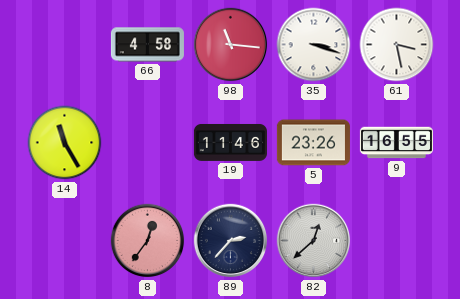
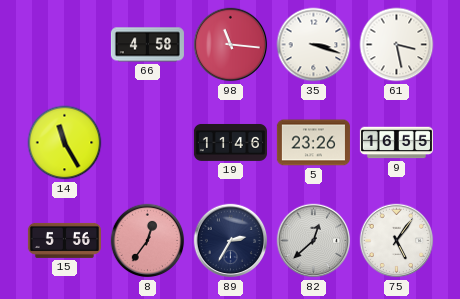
15: none -> 5:56 (64, 240)
89: 2:37 -> 2:35 (231, 241)
75: none -> 5:06 (397, 241)
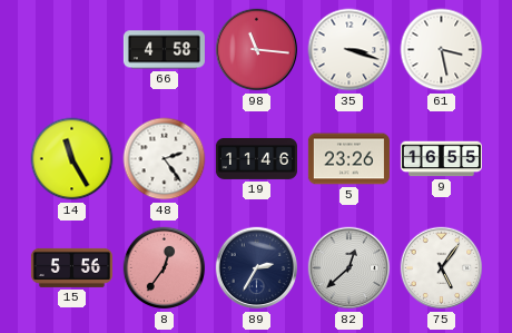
48: none -> 2:24 (165, 159)
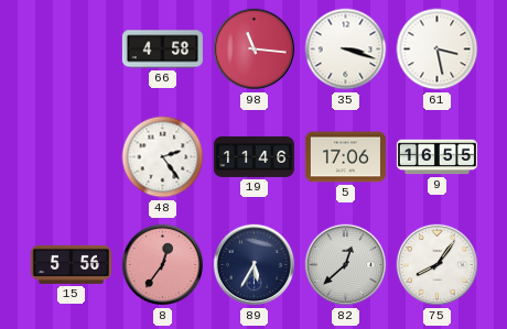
14: 11:25 -> none (72, 159)
5: 23:26 -> 17:06 (345, 157)
89: 2:35 -> 5:35 (255, 265)
75: 5:06 -> 8:06 (438, 265)
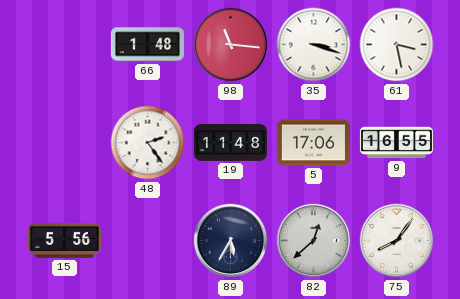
66: 4:58 -> 1:48 (147, 45)
19: 11:46 -> 11:48 (230, 142)
8: 12:36 -> none (163, 265)
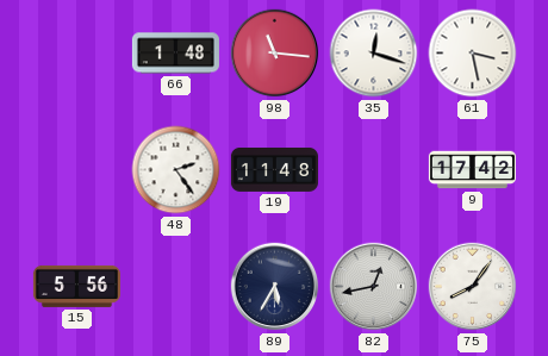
35: 3:18 -> 12:18 (374, 54)
5: 17:06 -> none (313, 143)
9: 16:55 -> 17:42 (472, 170)
82: 12:38 -> 12:43 (374, 287)
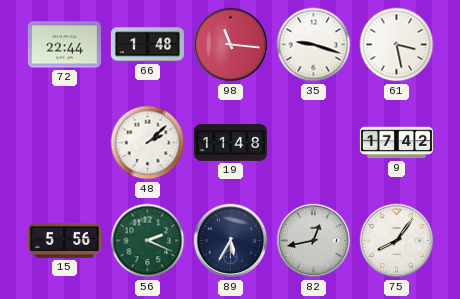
72: none -> 22:44 (64, 45)
35: 12:18 -> 9:18 (314, 45)
48: 2:24 -> 2:08 (148, 143)
56: none -> 2:19 (148, 241)
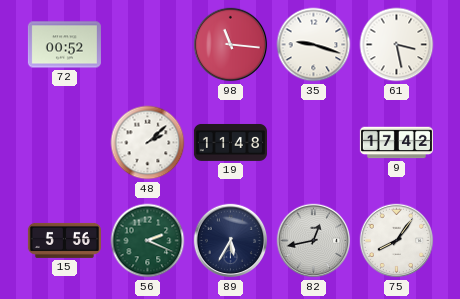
72: 22:44 -> 00:52 (64, 45)
66: 1:48 -> none (147, 45)
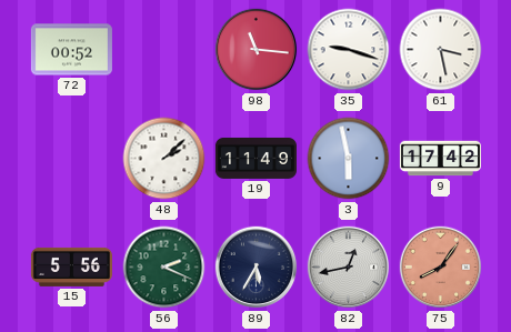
19: 11:48 -> 11:49 (255, 158)
3: none -> 5:58 (349, 159)
75 dial: white -> salmon (441, 268)
